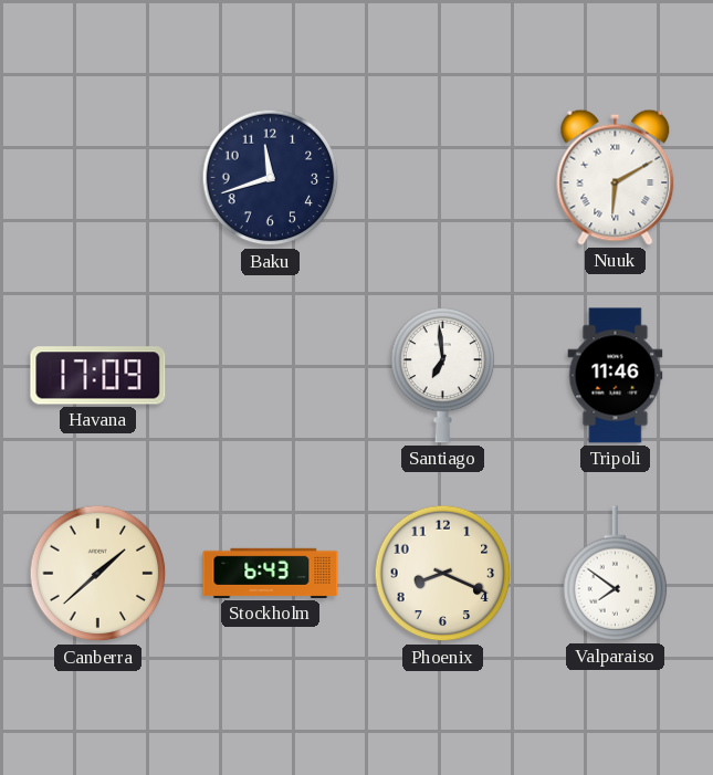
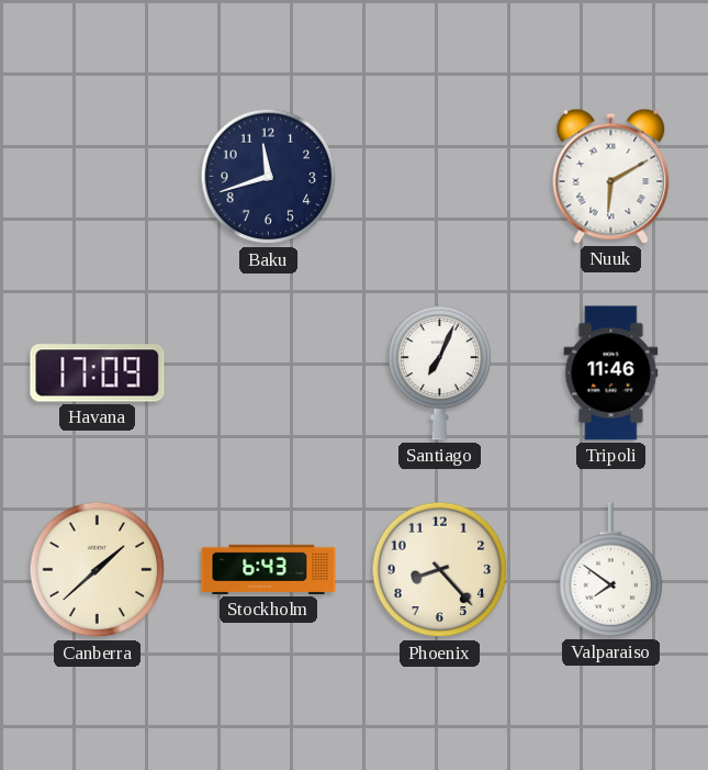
Santiago: 6:59 -> 7:04 (440, 372)
Phoenix: 8:19 -> 8:23 (440, 570)
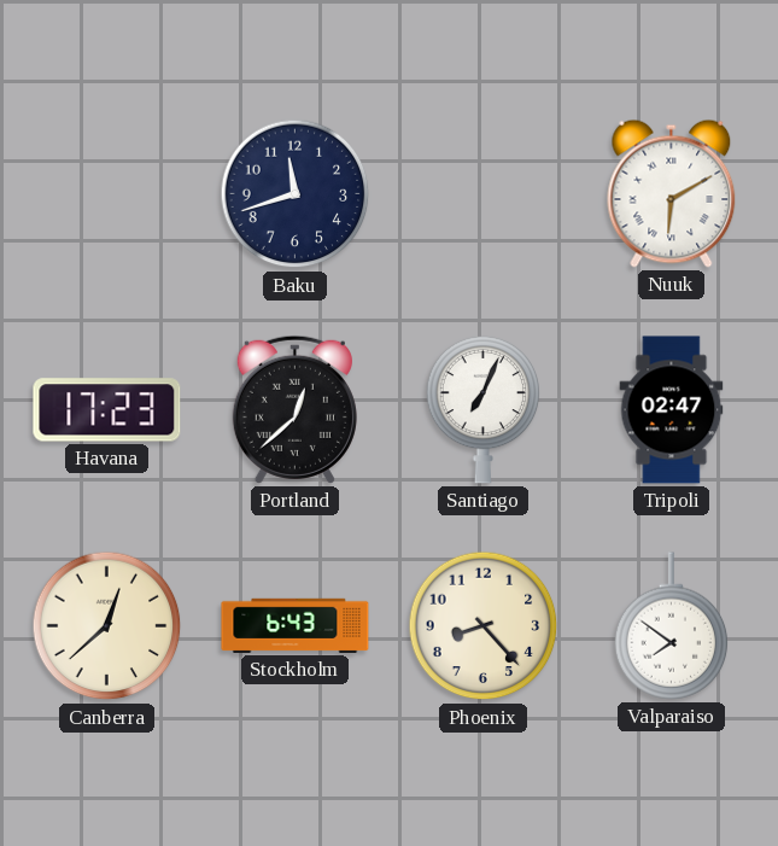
Havana: 17:09 -> 17:23 (107, 410)
Portland: none -> 12:38 (294, 409)
Tripoli: 11:46 -> 02:47 (672, 410)
Canberra: 1:38 -> 12:38 (107, 626)
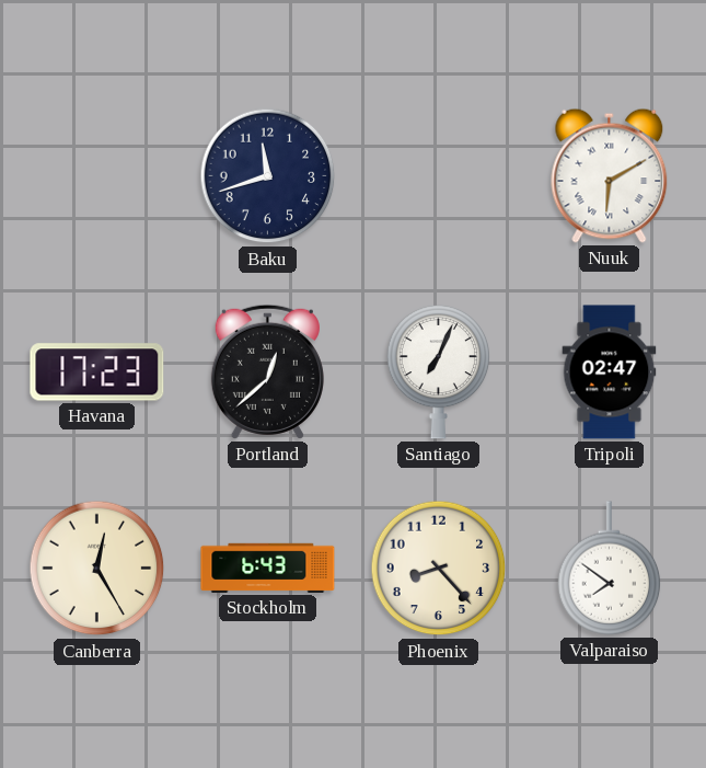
Canberra: 12:38 -> 12:25 (97, 569)
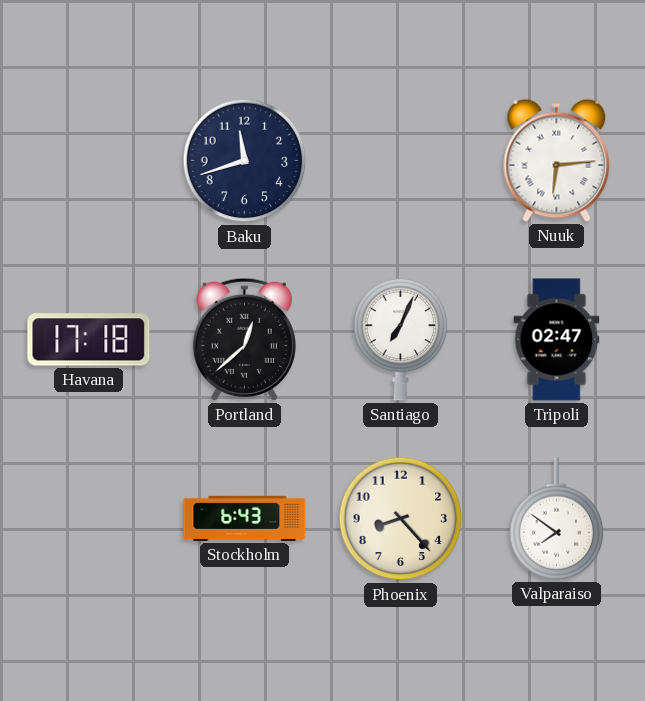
Nuuk: 6:10 -> 6:14 (557, 160)
Havana: 17:23 -> 17:18 (89, 340)
Canberra: 12:25 -> none (97, 569)
